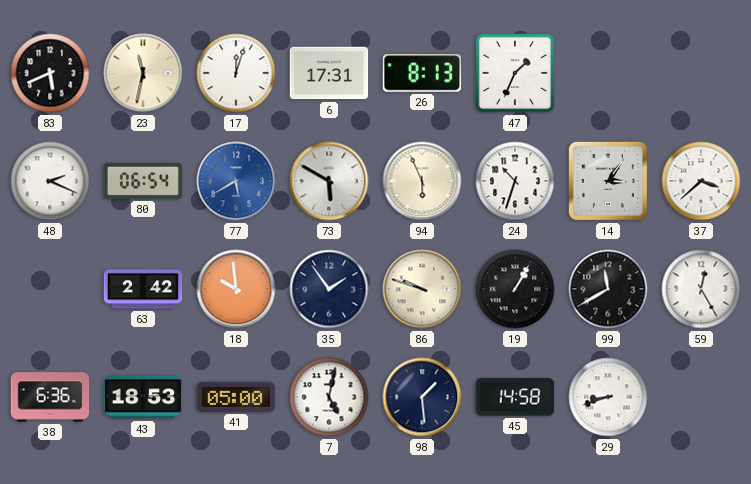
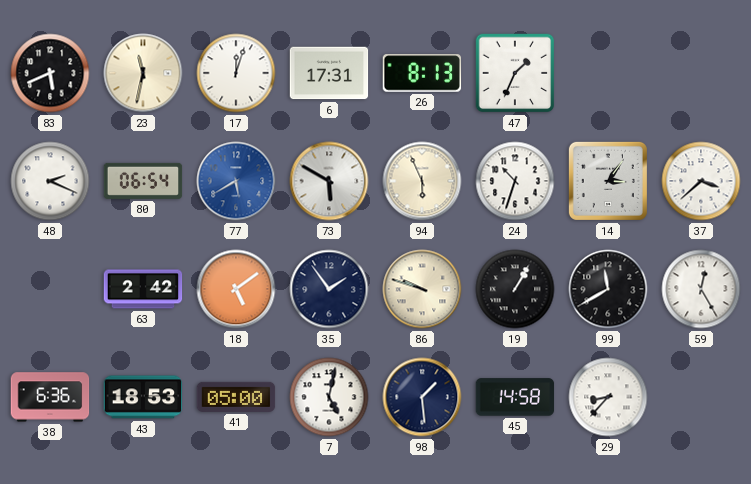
18: 9:59 -> 5:09 (236, 289)
29: 8:42 -> 8:37 (608, 397)
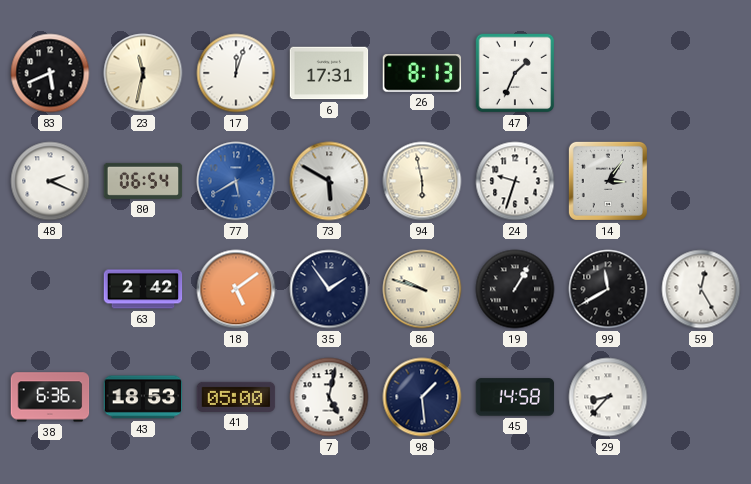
94: 5:56 -> 5:58 (422, 181)
24: 10:33 -> 9:33 (515, 181)
37: 3:38 -> none (701, 181)
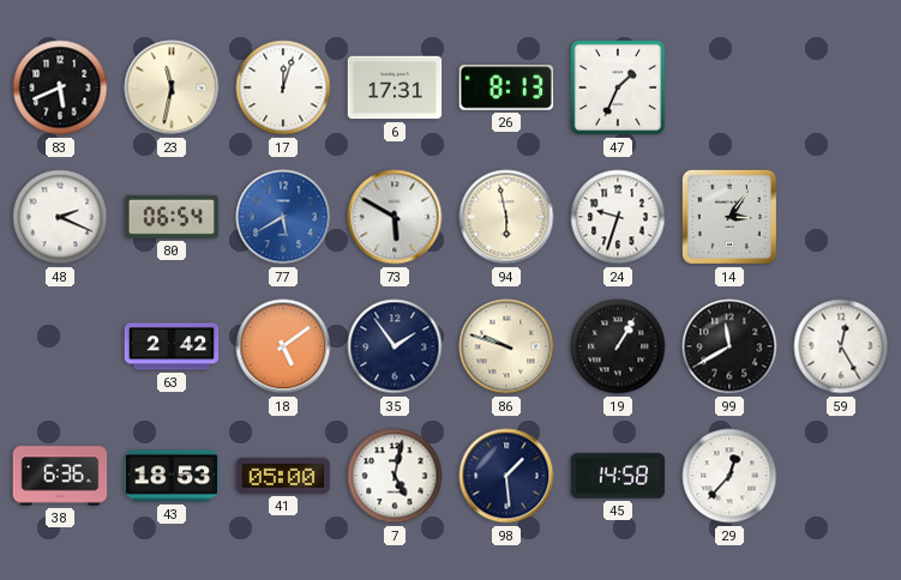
29: 8:37 -> 12:37 (729, 476)
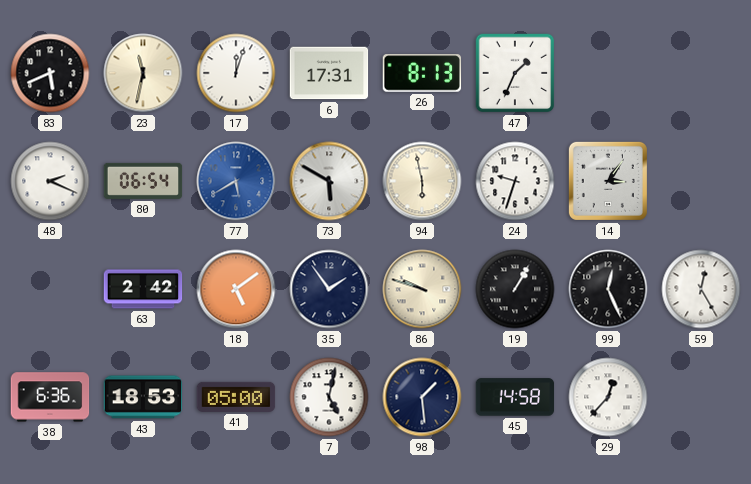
99: 11:40 -> 12:26 (608, 289)
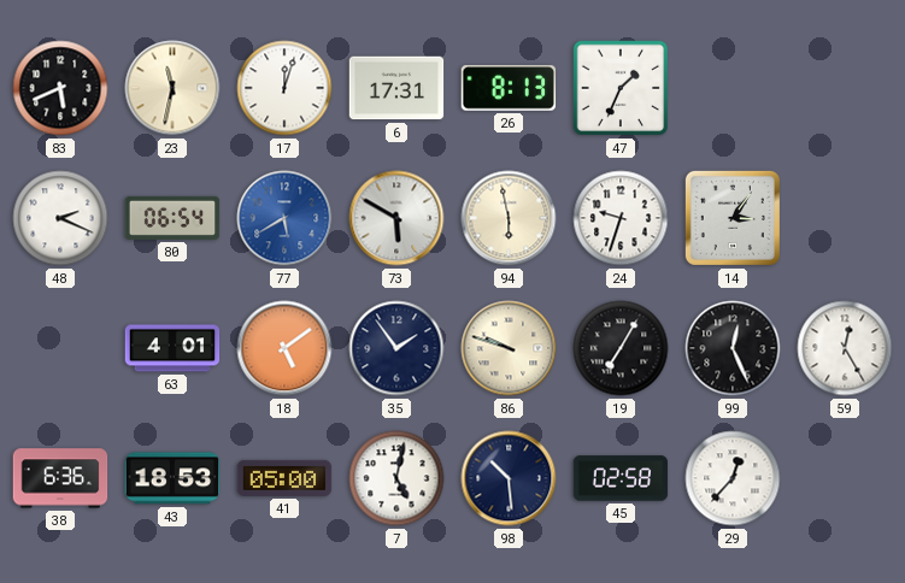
63: 2:42 -> 4:01 (172, 348)
19: 1:05 -> 7:05 (621, 348)
98: 1:29 -> 10:29 (509, 478)
45: 14:58 -> 02:58 (621, 478)
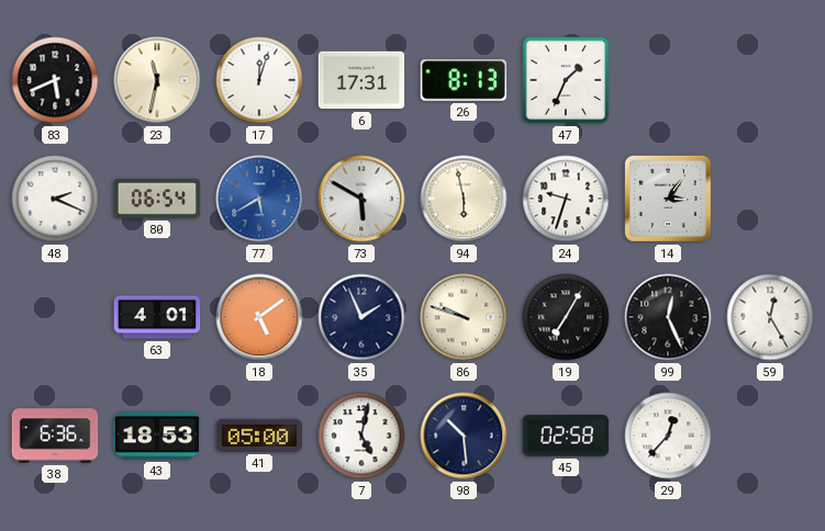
35: 1:54 -> 1:56 (361, 317)
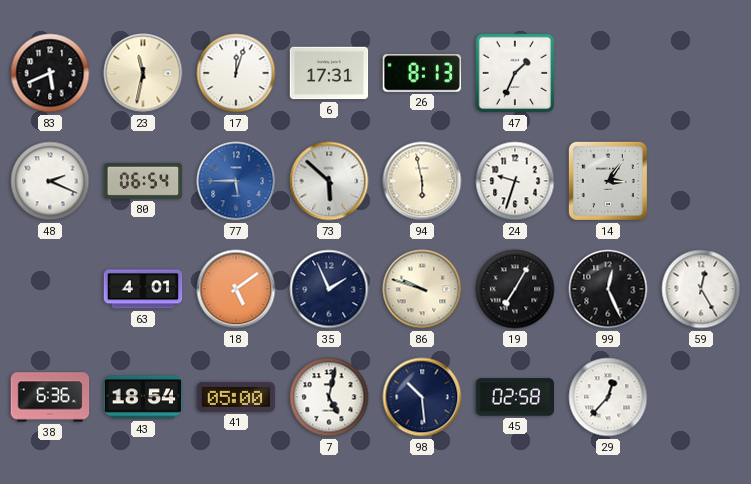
77: 5:40 -> 5:45 (236, 181)
73: 5:50 -> 5:52 (329, 181)
43: 18:53 -> 18:54 (143, 397)
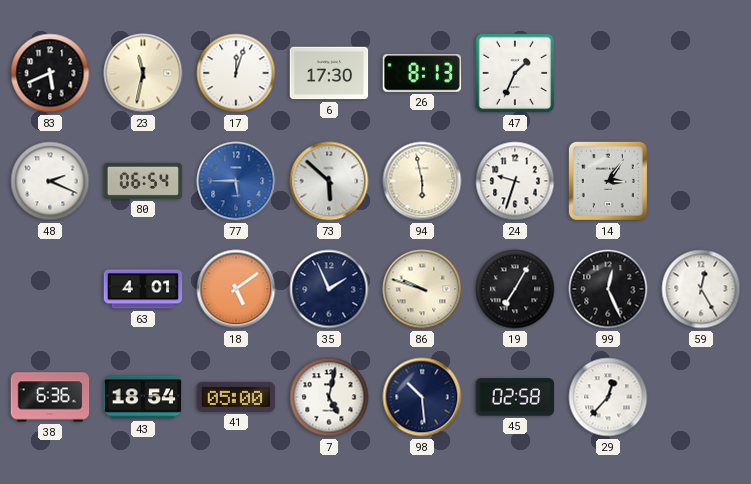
6: 17:31 -> 17:30 (329, 73)
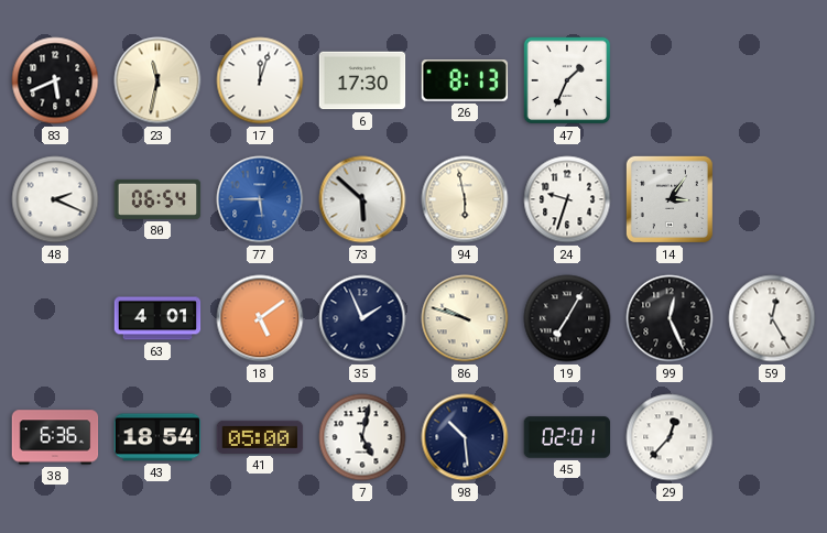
45: 02:58 -> 02:01 (567, 437)
